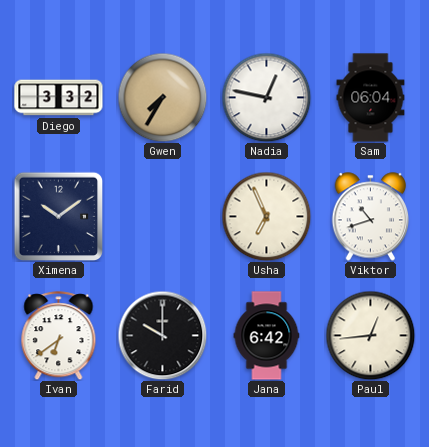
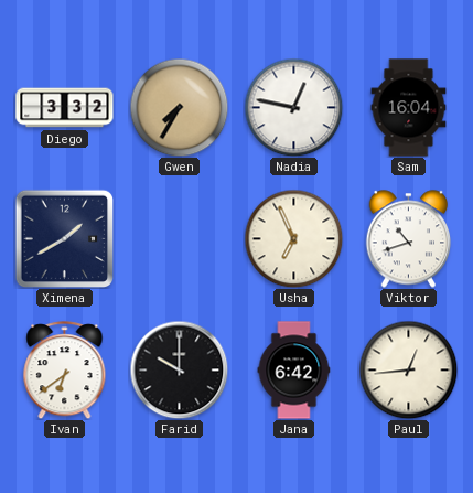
Sam: 06:04 -> 16:04 (409, 108)
Ximena: 10:09 -> 1:40 (64, 238)
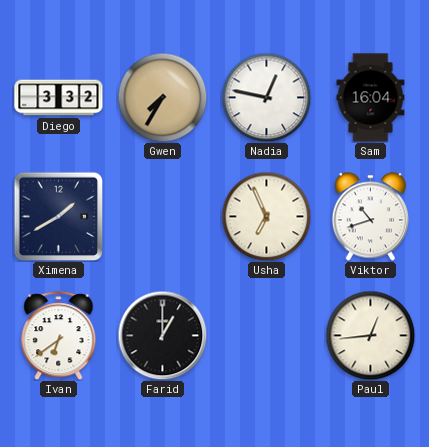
Farid: 10:00 -> 1:00 (162, 335)
Jana: 6:42 -> none (294, 371)
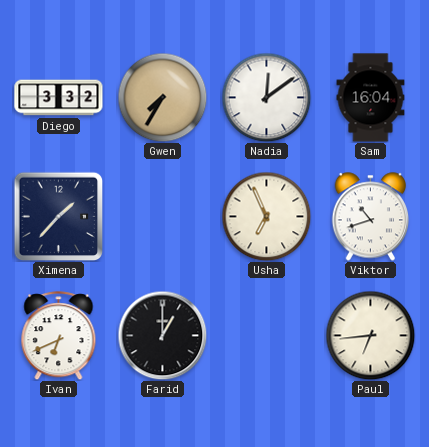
Nadia: 12:47 -> 12:09 (266, 97)
Ximena: 1:40 -> 1:37 (58, 216)
Ivan: 6:39 -> 6:41 (59, 336)
Paul: 12:44 -> 6:44 (370, 335)
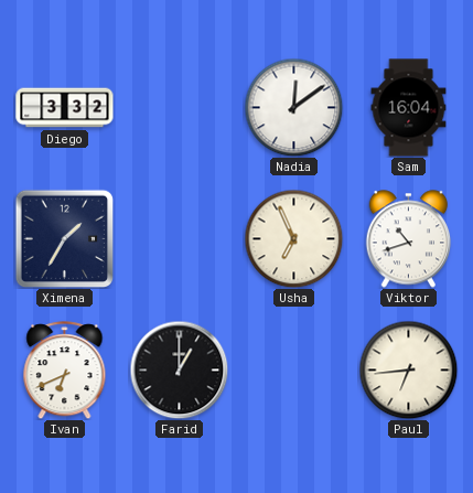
Gwen: 7:35 -> none (162, 97)
Ximena: 1:37 -> 1:35 (64, 238)
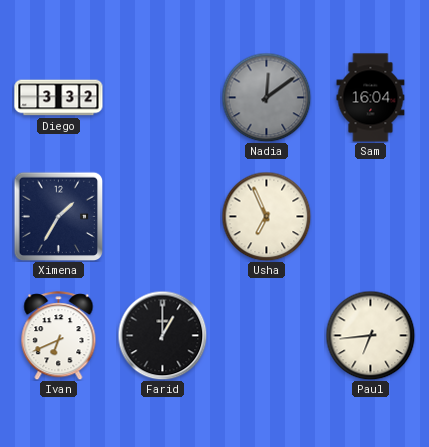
Nadia dial: white -> grey (266, 97)
Viktor: 10:42 -> none (409, 239)
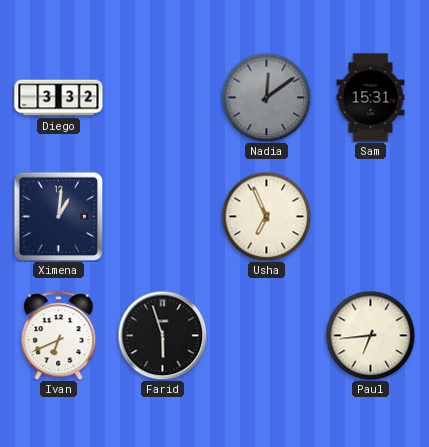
Sam: 16:04 -> 15:31 (371, 98)
Ximena: 1:35 -> 1:01 (58, 216)
Farid: 1:00 -> 5:57 (162, 335)
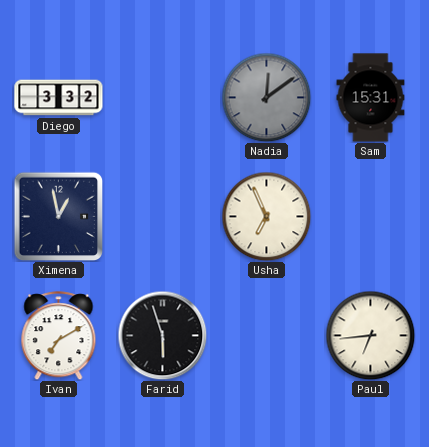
Ximena: 1:01 -> 12:58 (58, 216)
Ivan: 6:41 -> 7:10 (59, 336)
